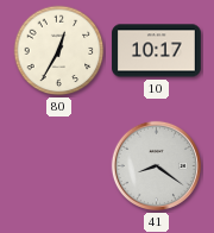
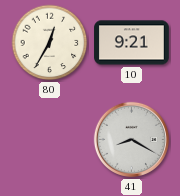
10: 10:17 -> 9:21 (132, 43)
41: 8:21 -> 8:20 (131, 139)
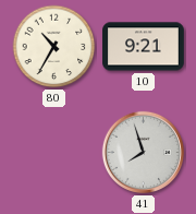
80: 12:35 -> 10:35 (54, 47)
41: 8:20 -> 7:57 (143, 152)
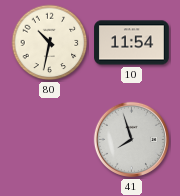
80: 10:35 -> 10:32 (50, 43)
10: 9:21 -> 11:54 (132, 43)
